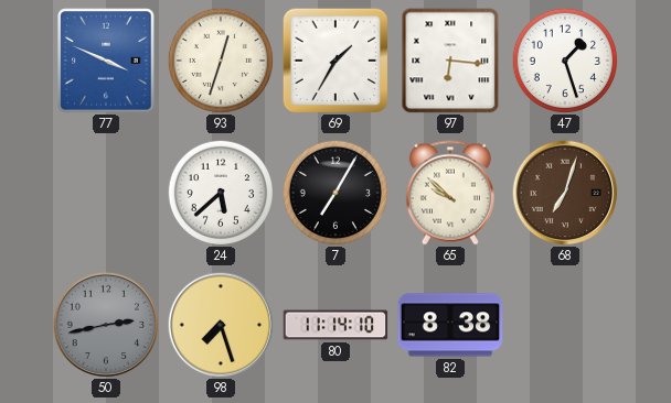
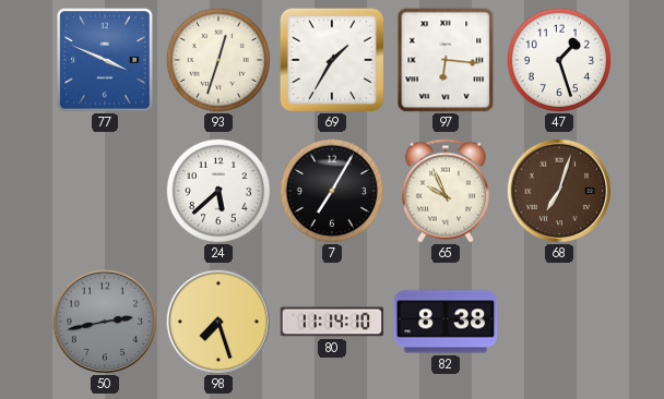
65: 9:52 -> 9:56 (446, 191)
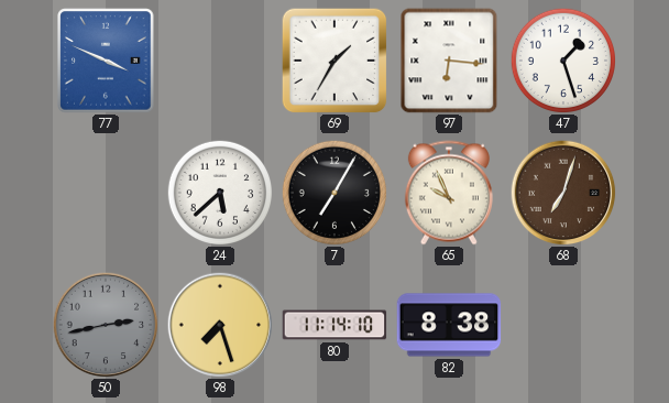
93: 12:33 -> none (217, 59)
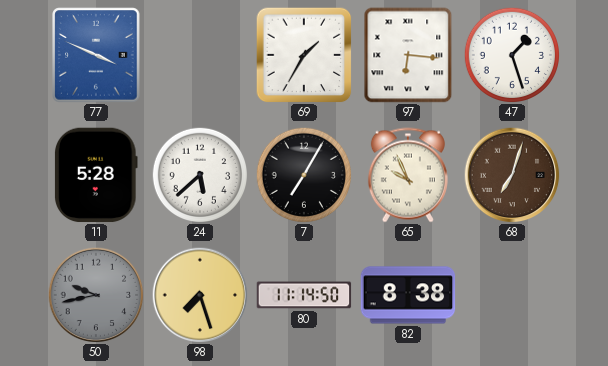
11: none -> 5:28 (97, 175)
50: 2:43 -> 9:43 (96, 295)
80: 11:14:10 -> 11:14:50 (304, 295)
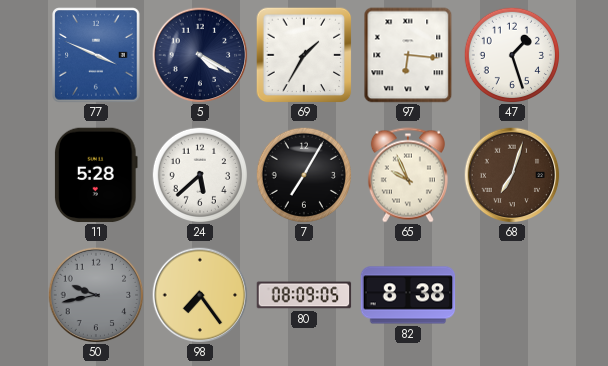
5: none -> 4:20 (200, 55)
98: 7:27 -> 7:24 (200, 295)
80: 11:14 -> 08:09 (304, 295)
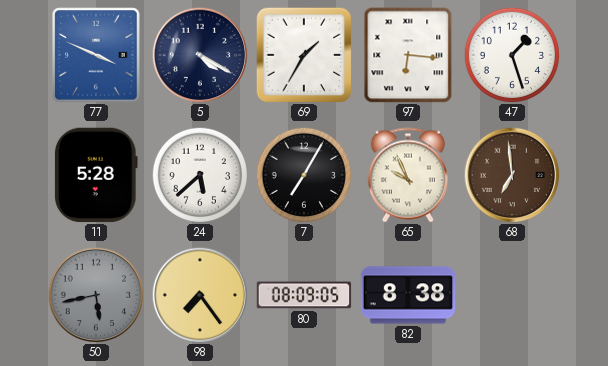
68: 7:03 -> 6:59 (512, 175)
50: 9:43 -> 5:43 (96, 295)
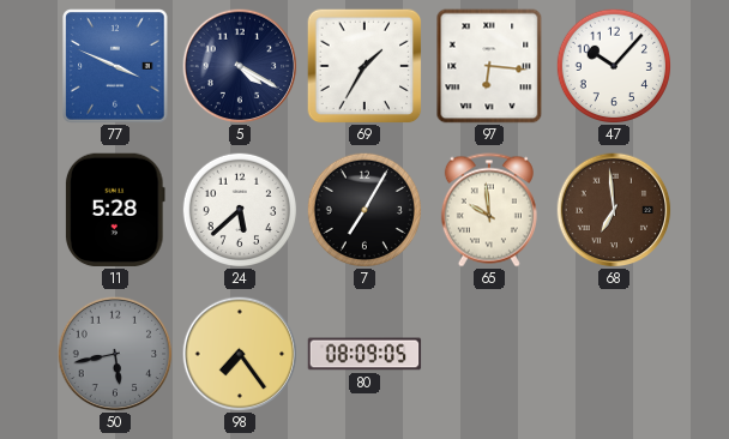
47: 1:27 -> 10:07 (613, 65)
65: 9:56 -> 9:59 (489, 210)
82: 8:38 -> none (408, 295)
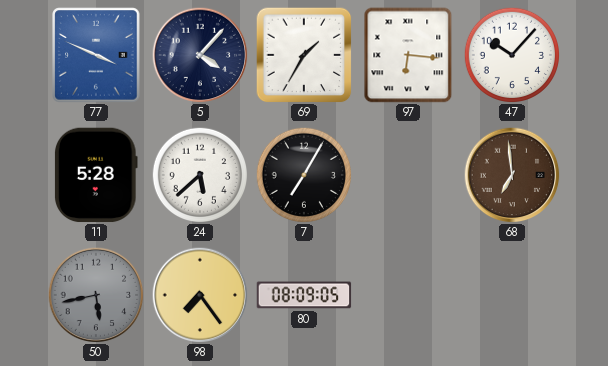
5: 4:20 -> 4:07 (200, 55)
65: 9:59 -> none (489, 210)
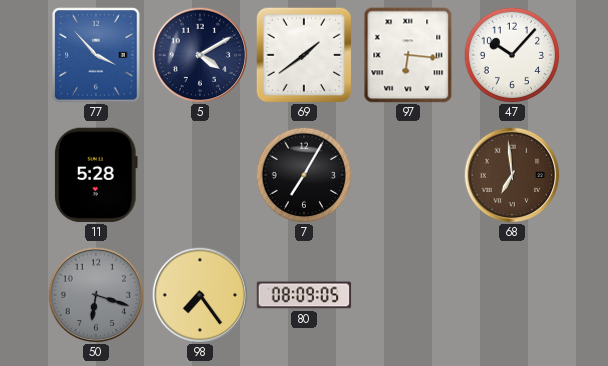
77: 3:49 -> 3:53 (96, 55)
5: 4:07 -> 4:10 (200, 55)
69: 1:35 -> 1:39 (304, 55)
24: 5:38 -> none (199, 174)
50: 5:43 -> 6:18 (96, 295)
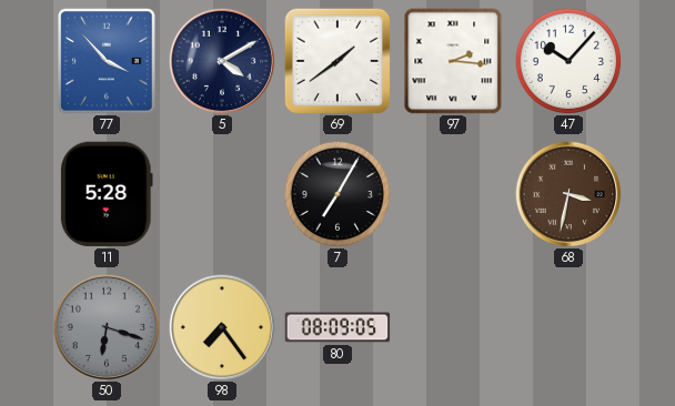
97: 6:16 -> 2:16 (453, 61)
68: 6:59 -> 3:32 (568, 194)
